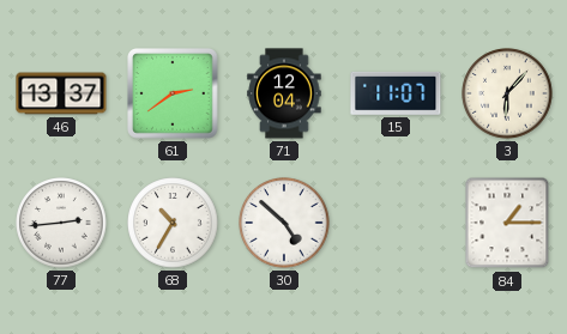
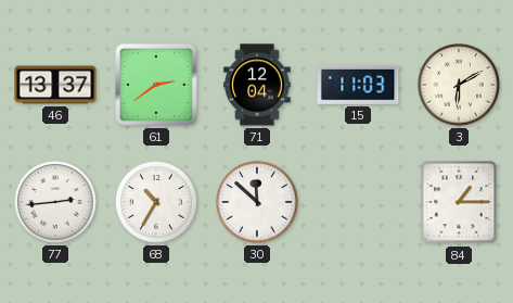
15: 11:07 -> 11:03 (358, 85)
3: 6:07 -> 6:10 (459, 85)
30: 4:52 -> 11:52 (257, 202)
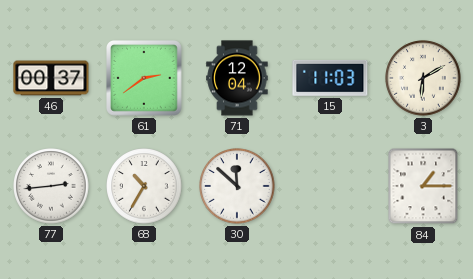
46: 13:37 -> 00:37 (51, 78)
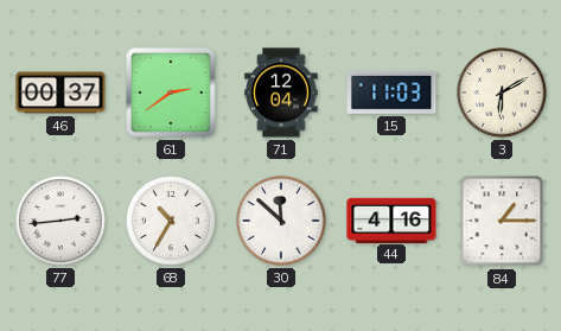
44: none -> 4:16 (391, 219)
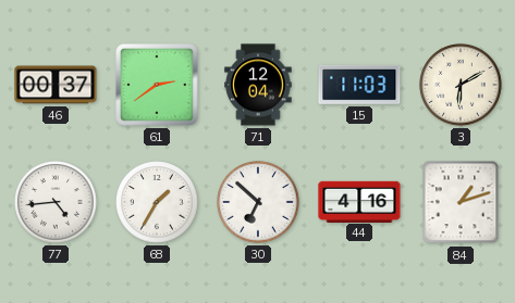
77: 2:44 -> 4:44 (56, 202)
68: 10:35 -> 1:35 (157, 202)
30: 11:52 -> 6:52 (258, 202)
84: 1:15 -> 1:12 (461, 202)
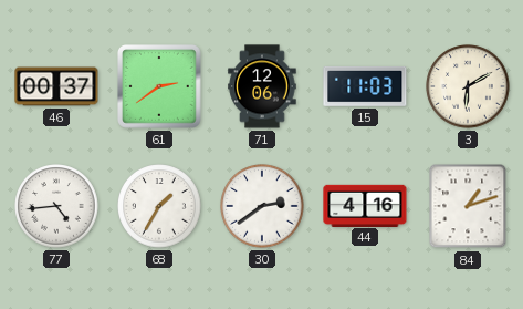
71: 12:04 -> 12:06 (262, 86)
30: 6:52 -> 2:39 (262, 206)
